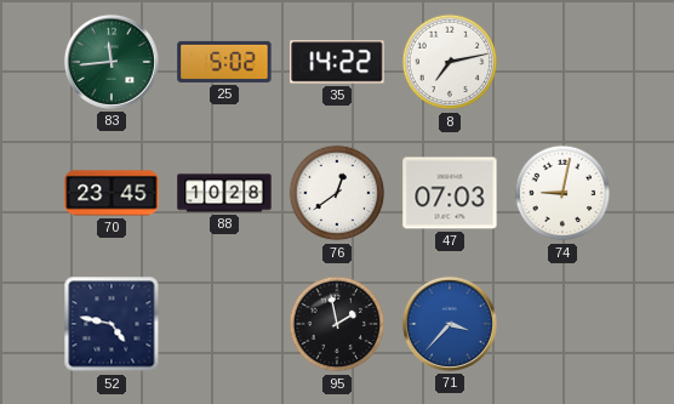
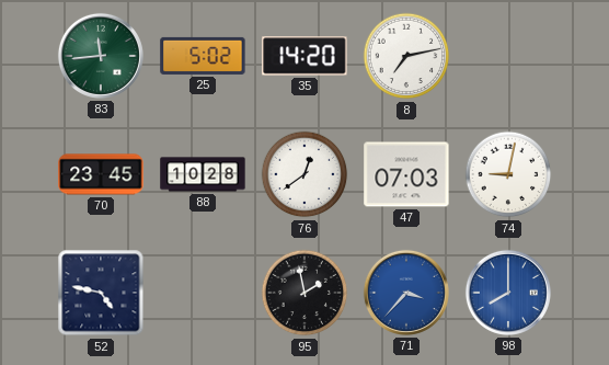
35: 14:22 -> 14:20 (304, 56)
98: none -> 8:00 (508, 293)
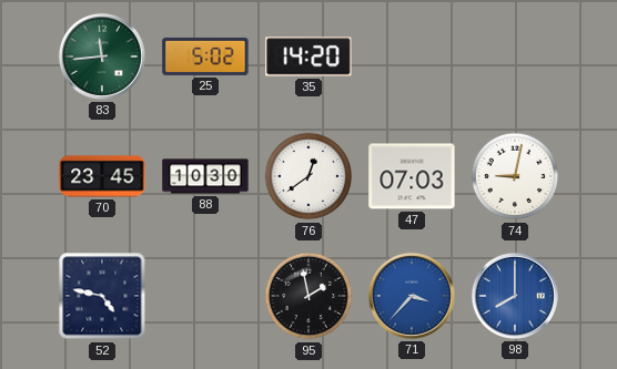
8: 7:13 -> none (406, 56)
88: 10:28 -> 10:30 (205, 176)
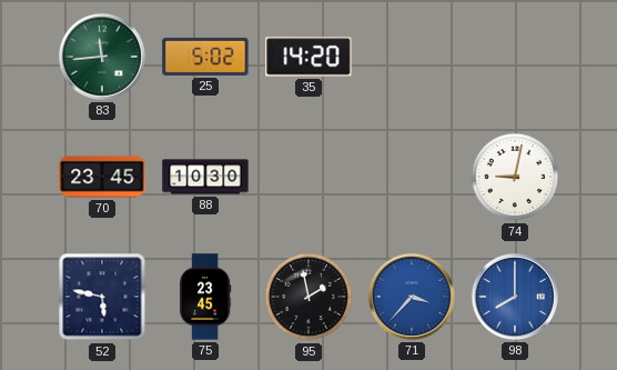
76: 12:39 -> none (308, 176)
47: 07:03 -> none (412, 176)
52: 4:47 -> 5:47 (102, 297)
75: none -> 23:45 (205, 297)
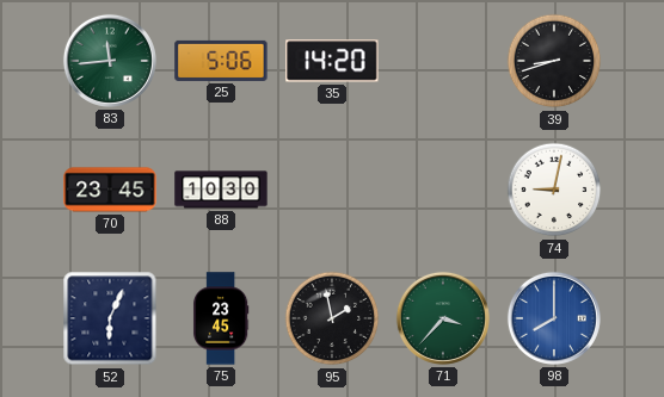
25: 5:02 -> 5:06 (221, 61)
39: none -> 8:42 (554, 61)
52: 5:47 -> 6:04 (110, 318)
71 dial: blue -> green (443, 318)
